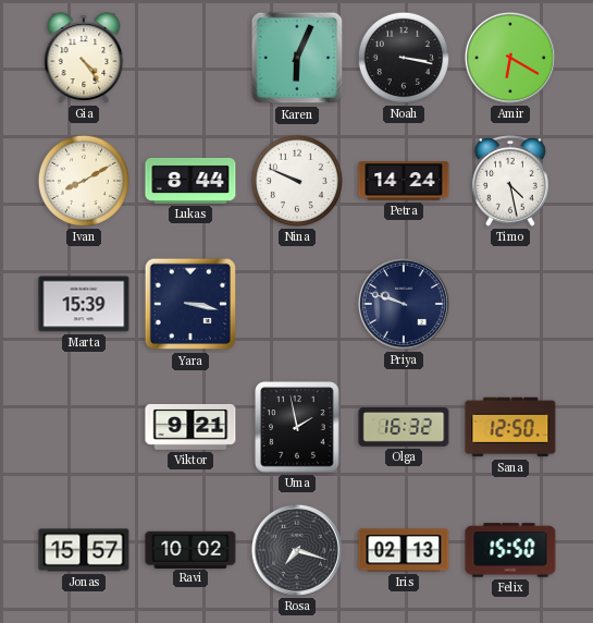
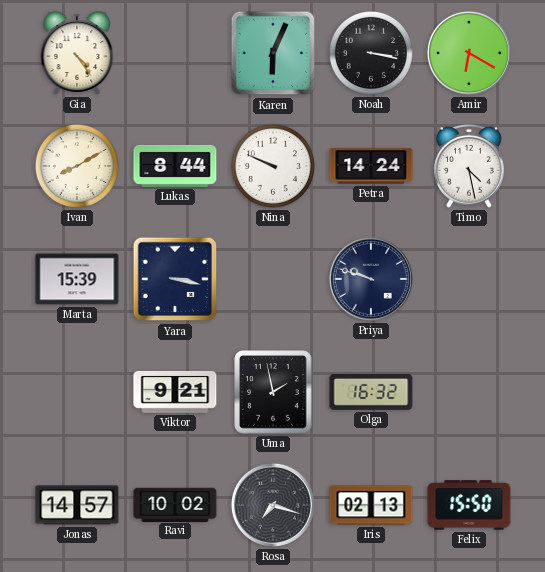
Sana: 12:50 -> none (510, 427)
Jonas: 15:57 -> 14:57 (77, 505)
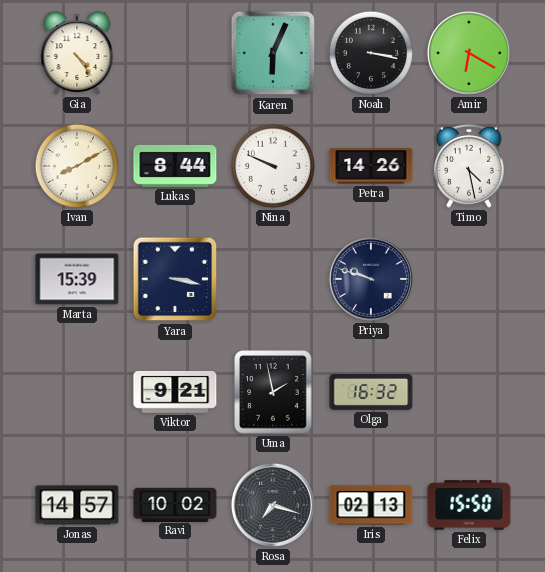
Petra: 14:24 -> 14:26 (371, 166)
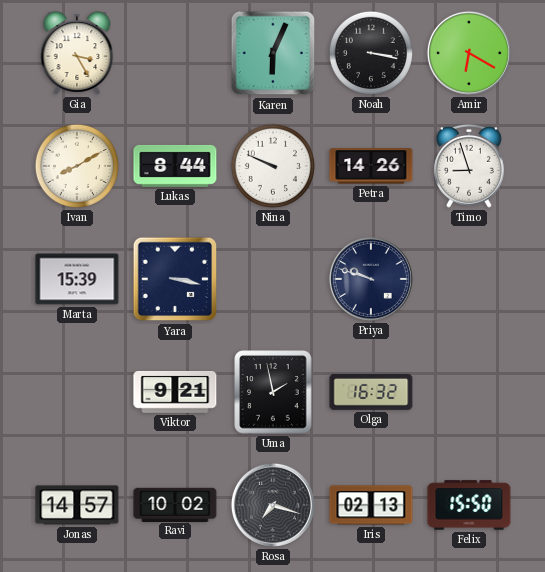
Gia: 4:24 -> 3:25 (77, 53)
Timo: 4:28 -> 8:57 (470, 166)
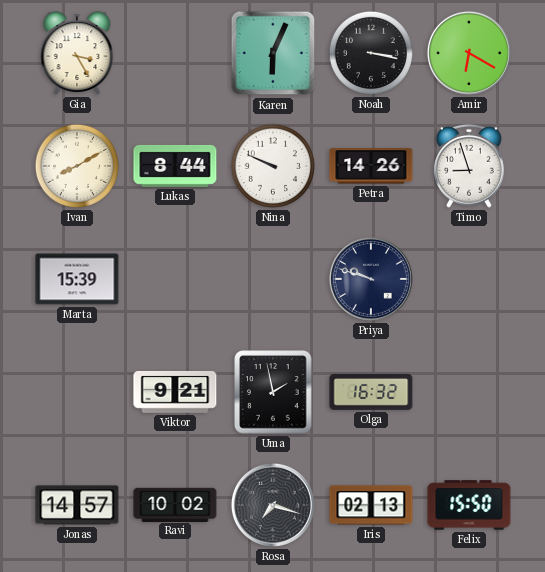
Yara: 3:17 -> none (175, 279)
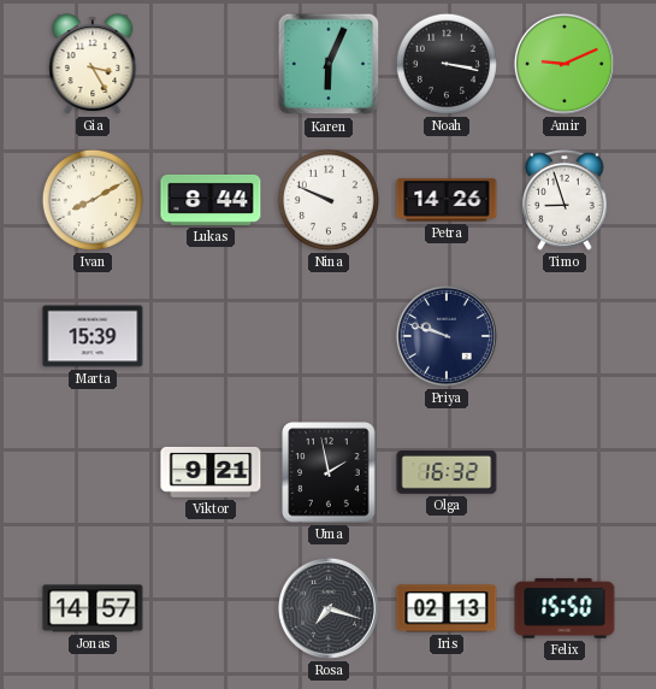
Amir: 6:20 -> 9:11 (565, 64)
Ravi: 10:02 -> none (175, 504)
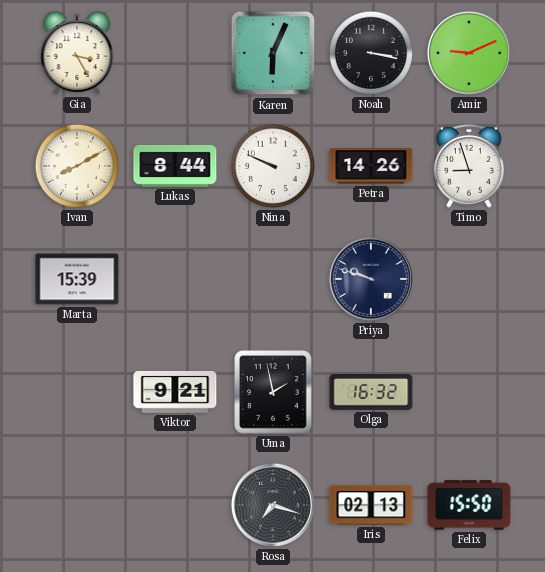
Jonas: 14:57 -> none (93, 608)
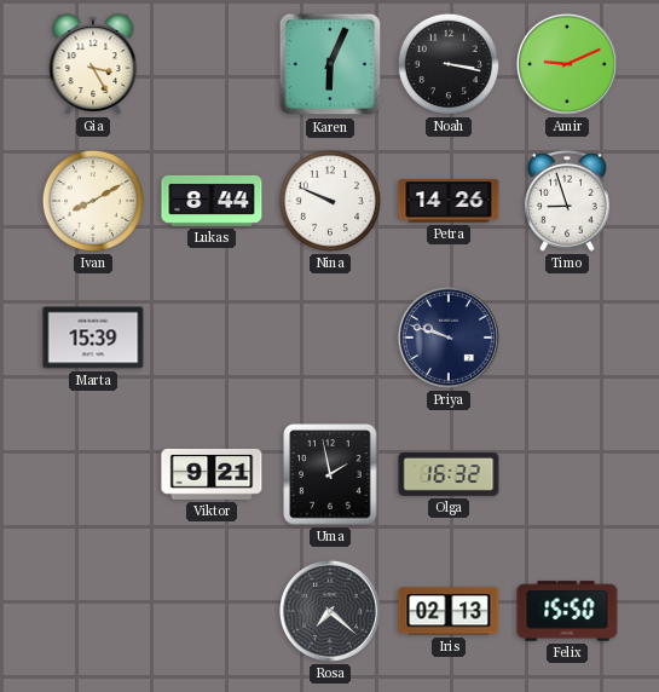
Rosa: 7:18 -> 7:22 (330, 611)
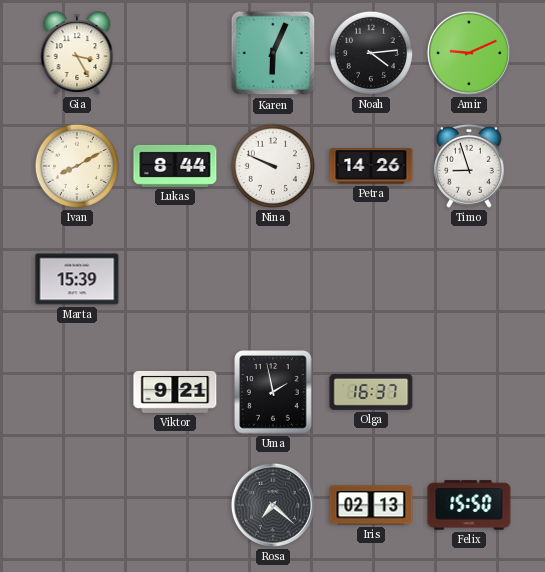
Noah: 3:17 -> 4:14 (371, 53)
Priya: 9:48 -> none (449, 338)
Olga: 16:32 -> 16:37 (371, 392)
